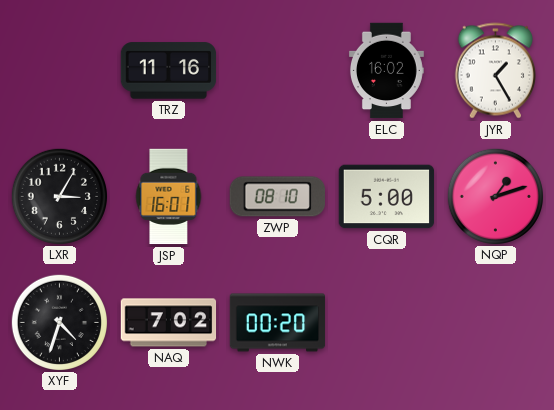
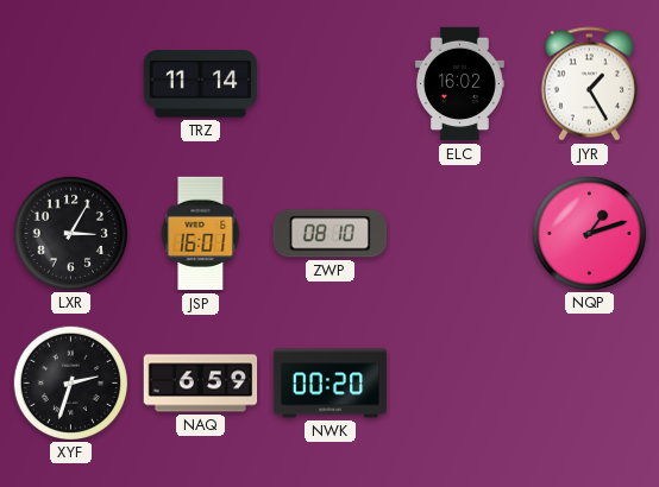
TRZ: 11:16 -> 11:14 (201, 84)
CQR: 5:00 -> none (387, 197)
XYF: 4:33 -> 2:33 (70, 382)
NAQ: 7:02 -> 6:59 (201, 384)
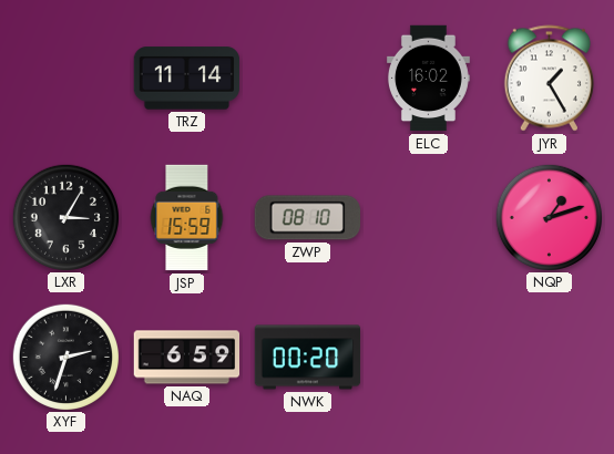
JSP: 16:01 -> 15:59 (187, 218)
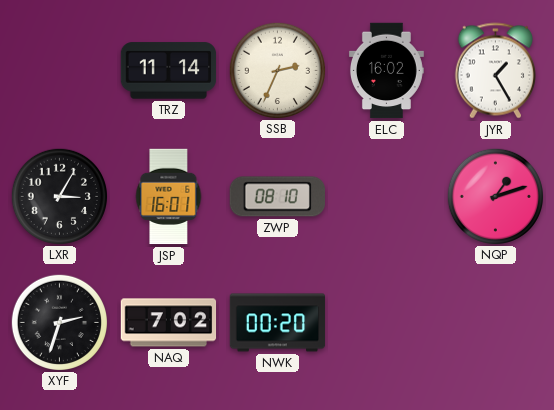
SSB: none -> 2:34 (277, 70)
JSP: 15:59 -> 16:01 (169, 197)
NAQ: 6:59 -> 7:02 (169, 323)
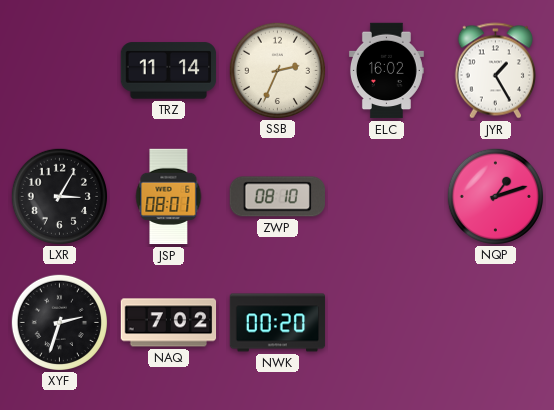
JSP: 16:01 -> 08:01 (169, 197)
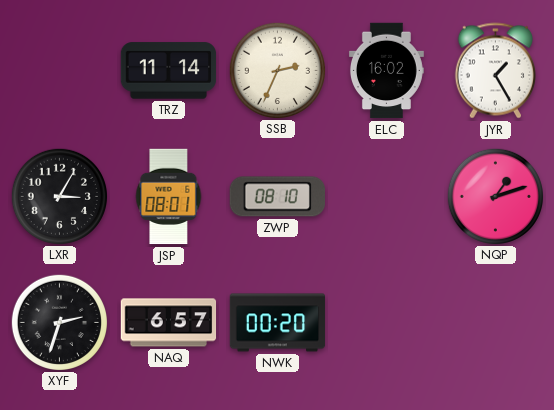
NAQ: 7:02 -> 6:57 (169, 323)
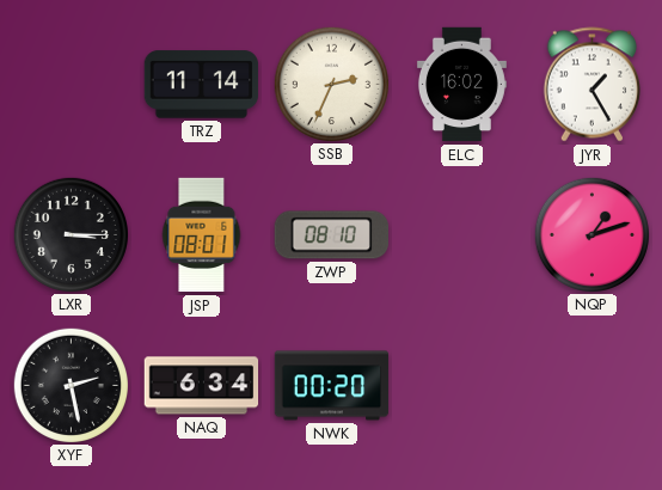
LXR: 3:05 -> 3:15 (71, 234)
XYF: 2:33 -> 2:28 (71, 385)
NAQ: 6:57 -> 6:34 (202, 386)
